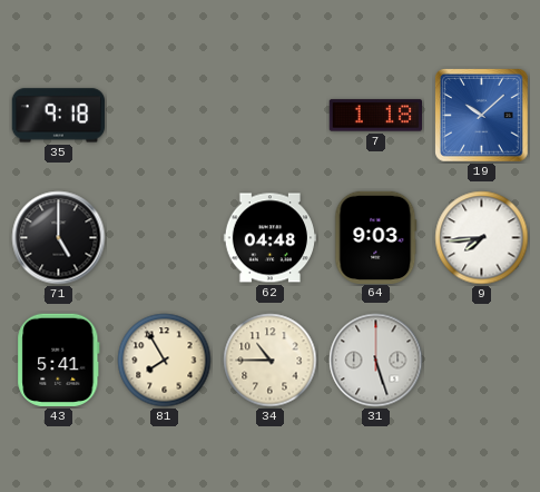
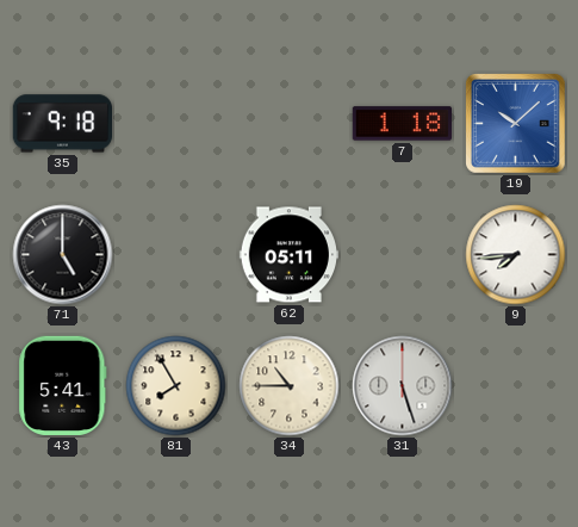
62: 04:48 -> 05:11 (288, 255)
64: 9:03 -> none (376, 237)
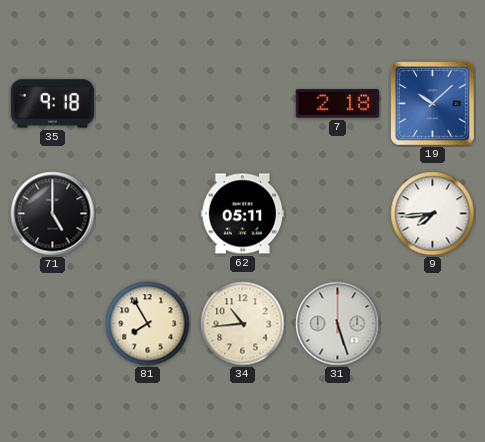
7: 1:18 -> 2:18 (337, 104)
43: 5:41 -> none (63, 385)
34: 10:45 -> 10:44 (243, 324)
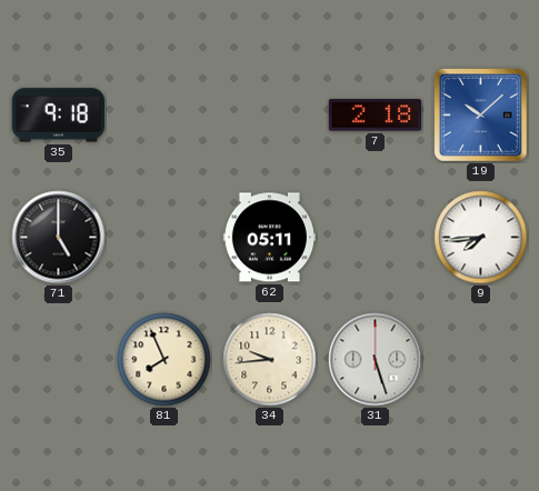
81: 7:55 -> 7:56 (164, 360)
34: 10:44 -> 9:44 (270, 360)
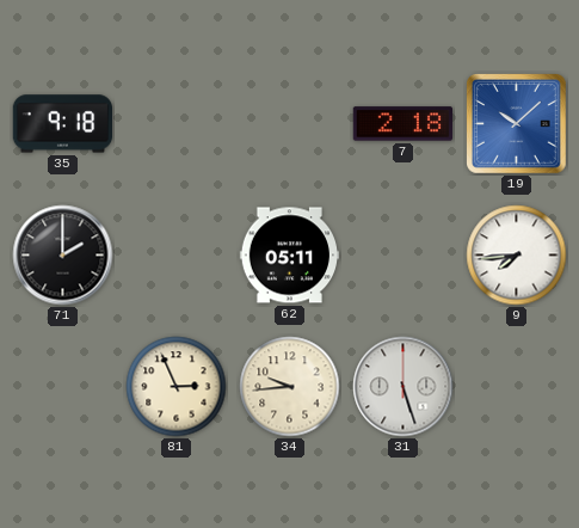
71: 5:00 -> 2:00 (63, 256)
81: 7:56 -> 2:56 (177, 387)
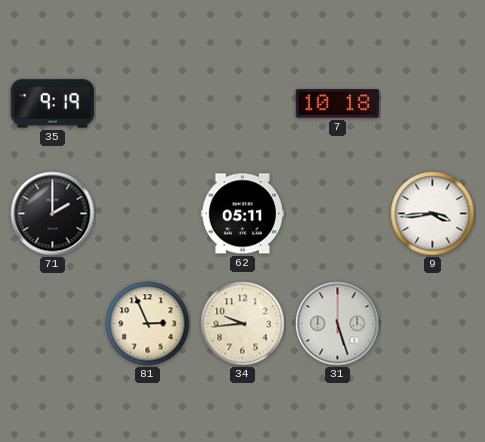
35: 9:18 -> 9:19 (52, 104)
7: 2:18 -> 10:18 (337, 104)
19: 10:08 -> none (517, 124)
9: 7:44 -> 3:44 (433, 214)
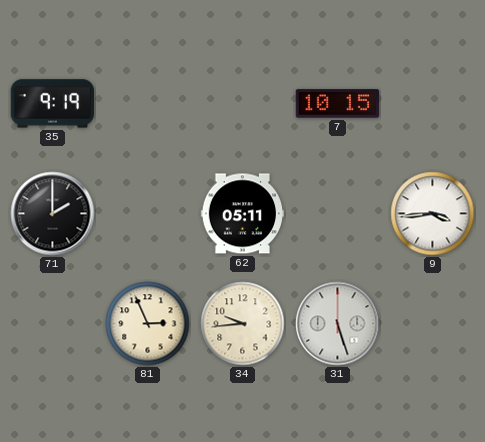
7: 10:18 -> 10:15 (337, 104)
